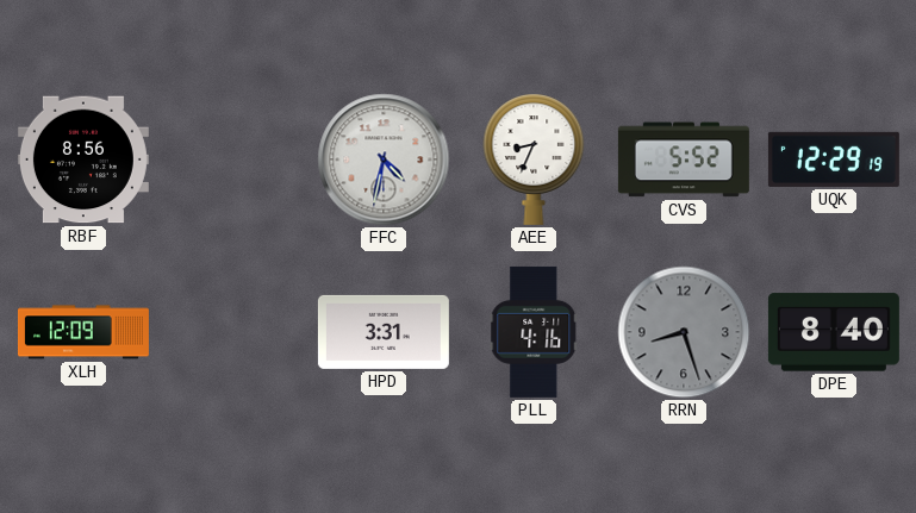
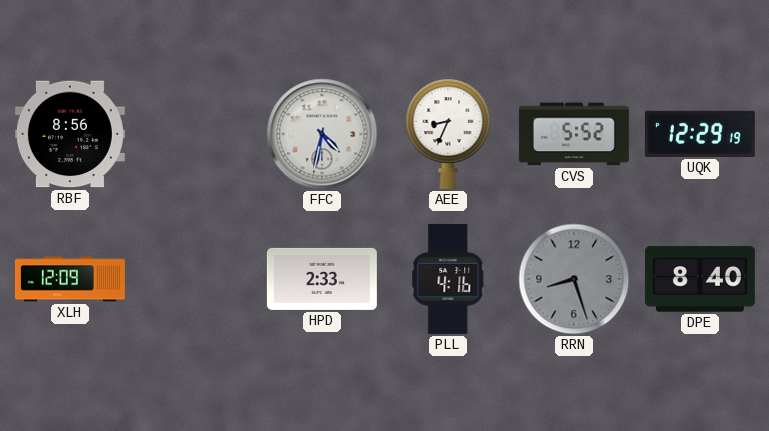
HPD: 3:31 -> 2:33 (322, 279)
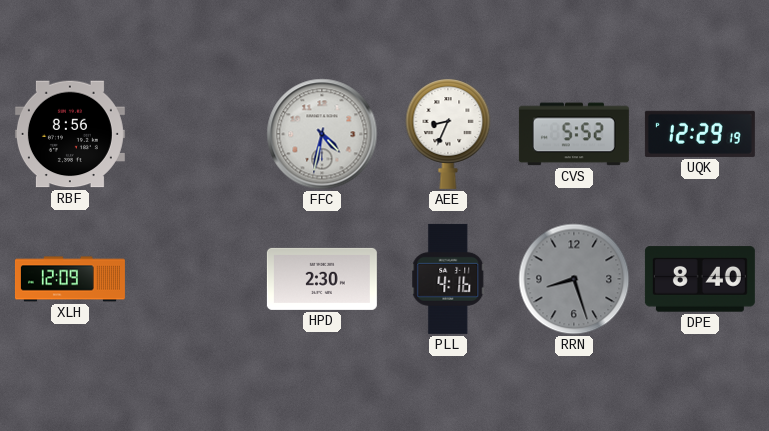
HPD: 2:33 -> 2:30 (322, 279)
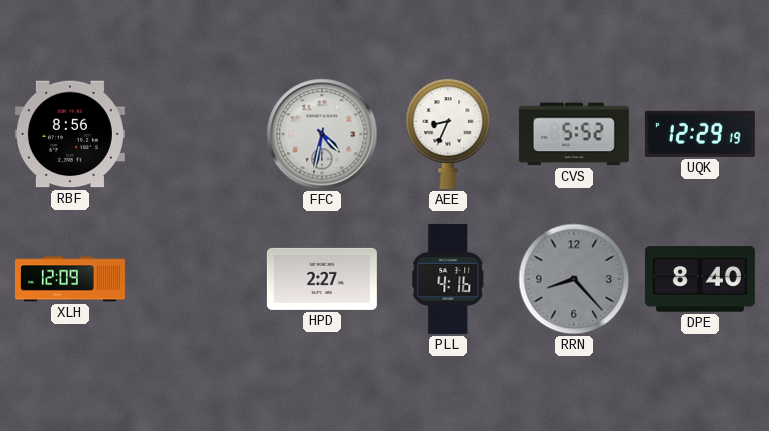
HPD: 2:30 -> 2:27 (322, 279)
RRN: 8:27 -> 8:23 (574, 279)
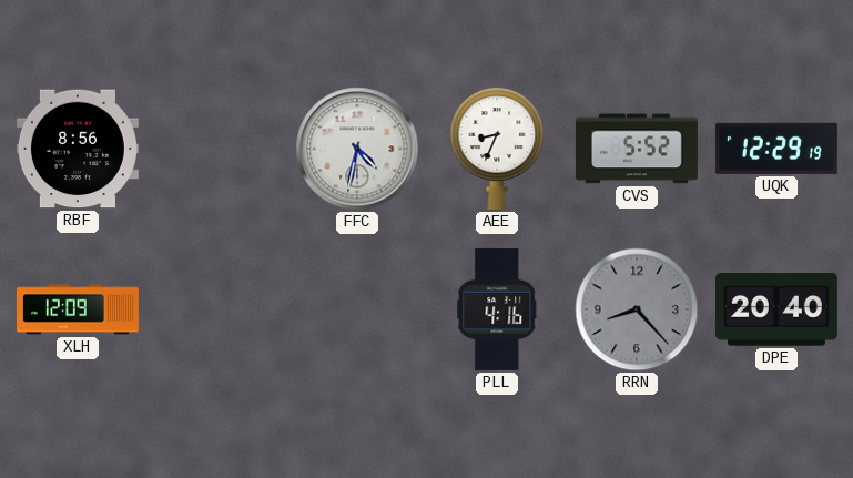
HPD: 2:27 -> none (322, 279)
DPE: 8:40 -> 20:40 (776, 309)
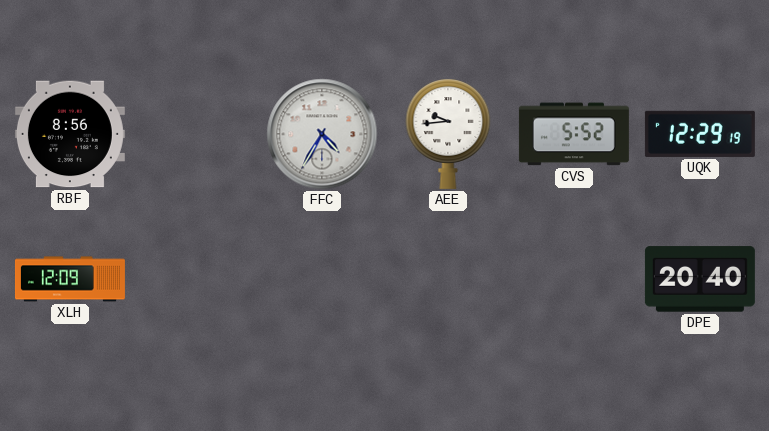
FFC: 4:32 -> 4:35 (322, 134)
AEE: 8:34 -> 9:44 (448, 134)
PLL: 4:16 -> none (497, 309)
RRN: 8:23 -> none (637, 309)
